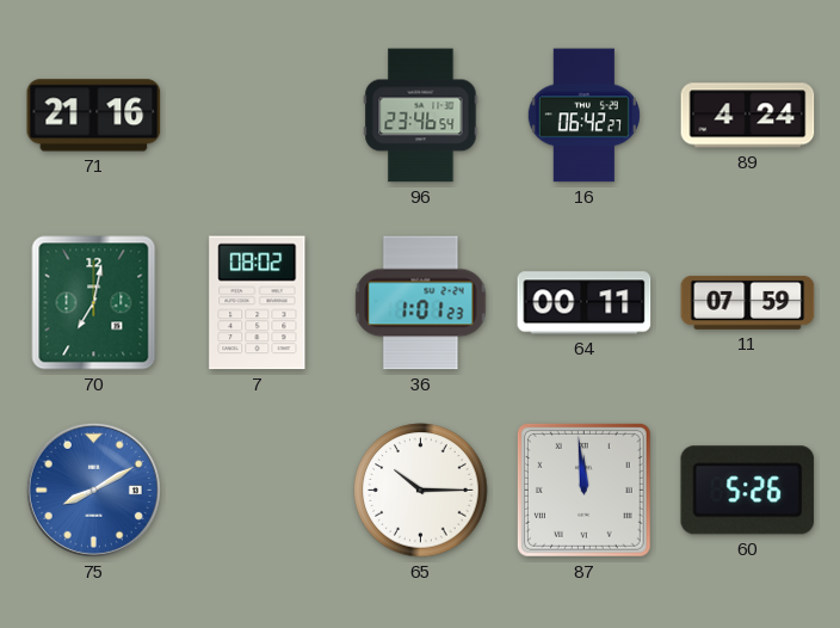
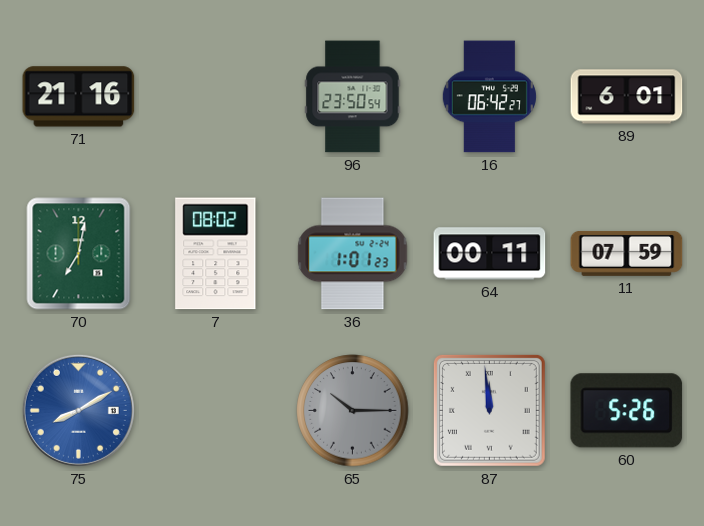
96: 23:46 -> 23:50 (353, 97)
89: 4:24 -> 6:01 (627, 97)
65 dial: white -> grey (353, 411)
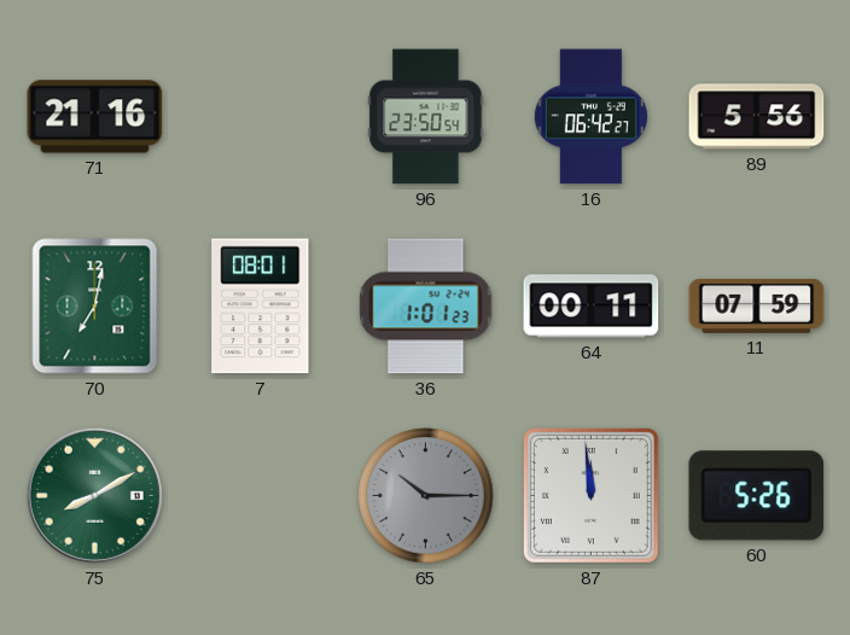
89: 6:01 -> 5:56 (757, 117)
7: 08:02 -> 08:01 (261, 307)
75 dial: blue -> green (94, 495)
